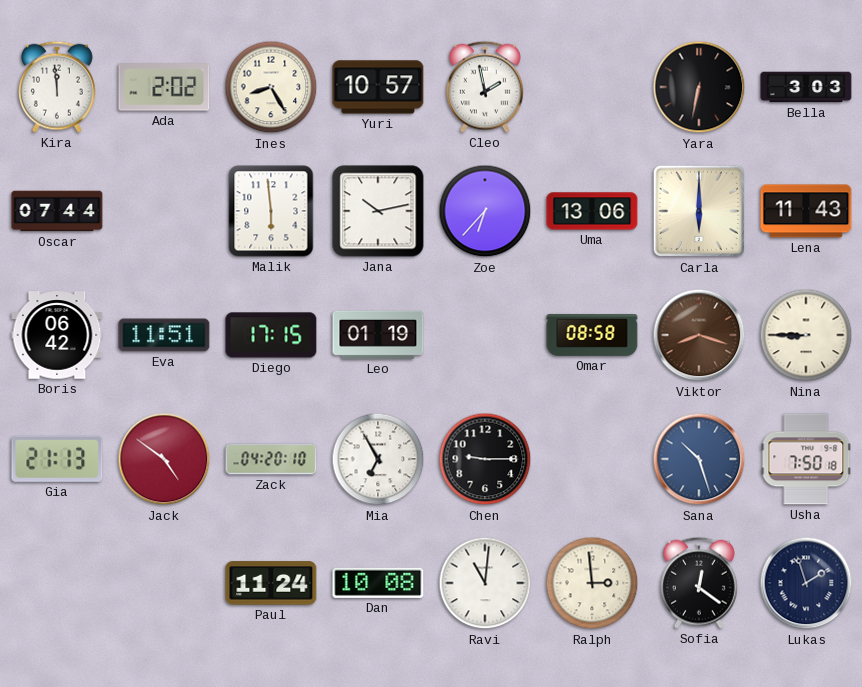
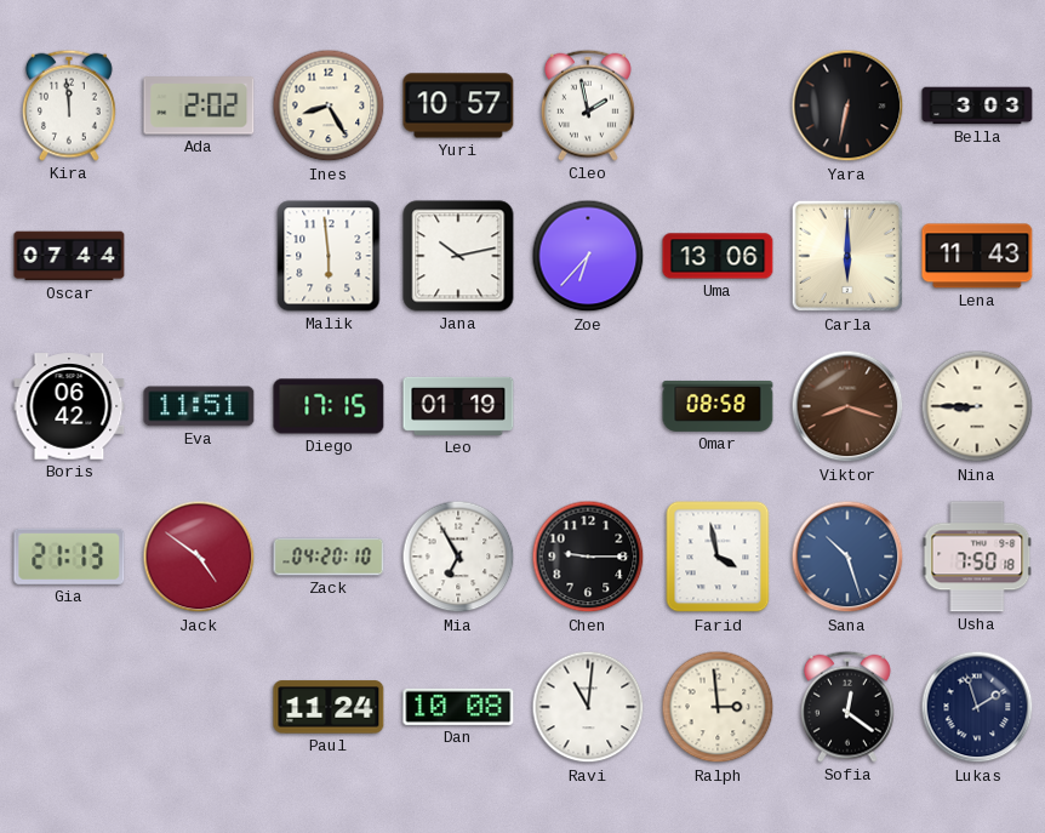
Farid: none -> 3:58 (718, 557)
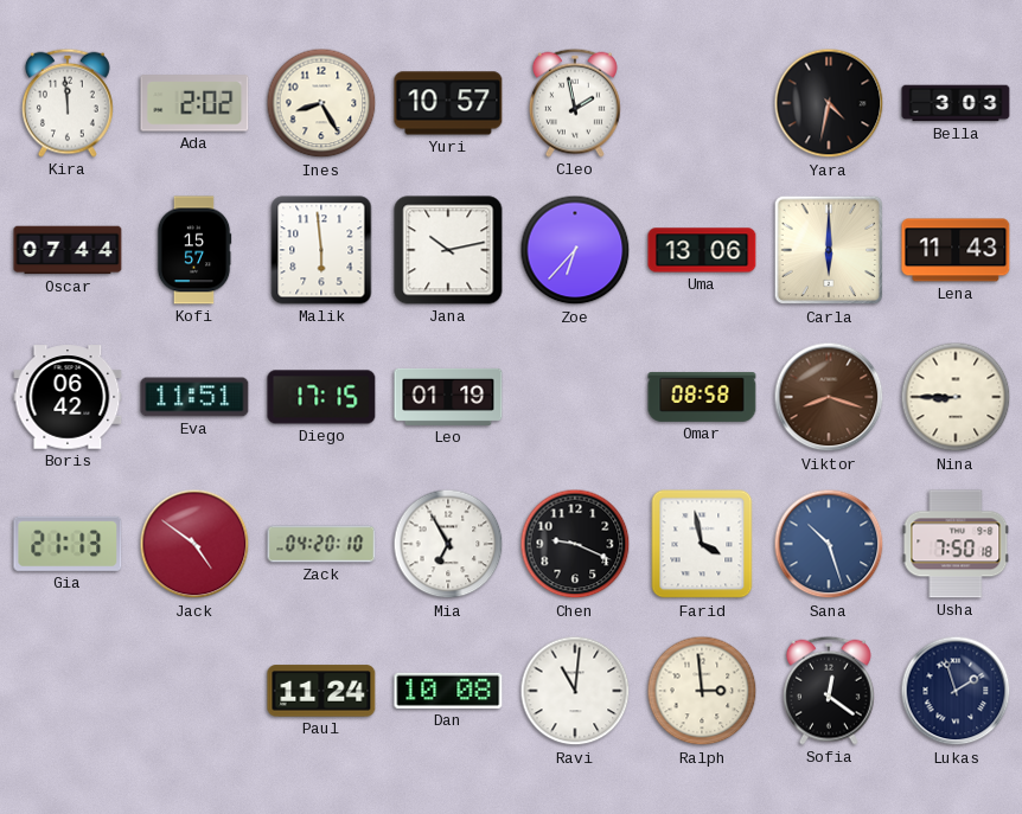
Yara: 6:32 -> 4:32 (829, 103)
Kofi: none -> 15:57 (194, 250)
Chen: 9:15 -> 9:19 (575, 544)
